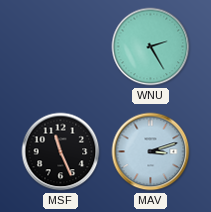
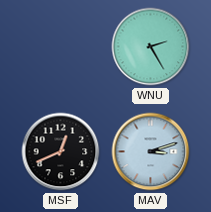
MSF: 11:26 -> 12:41 (61, 152)
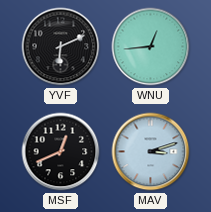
YVF: none -> 6:11 (61, 47)
WNU: 2:25 -> 12:44 (151, 47)
